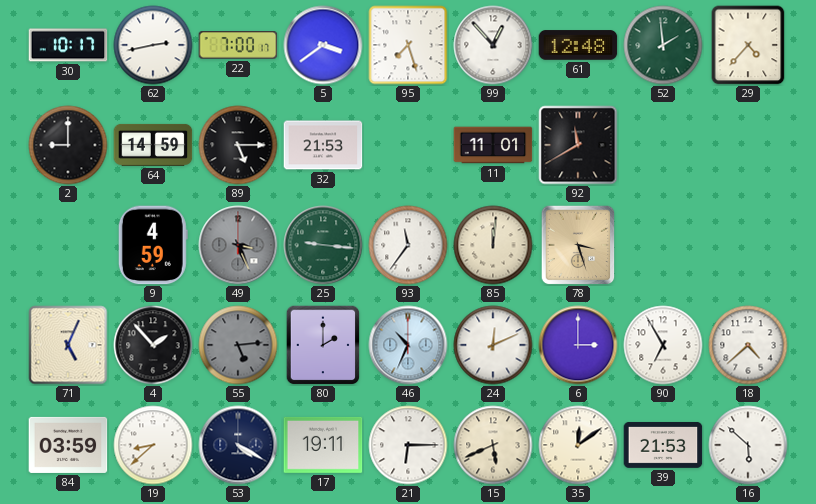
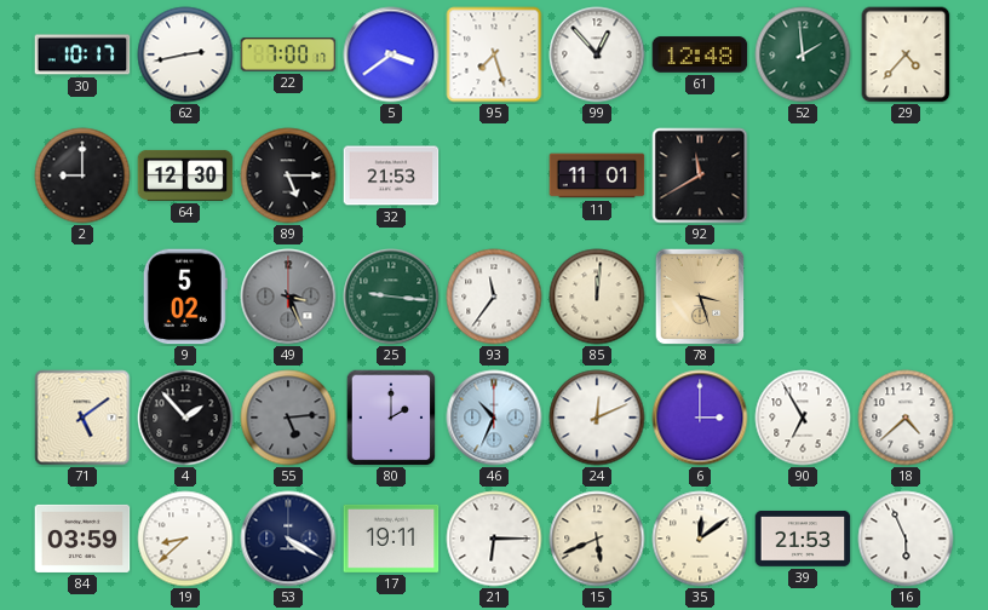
64: 14:59 -> 12:30 (185, 175)
9: 4:59 -> 5:02 (185, 297)
71: 5:04 -> 5:09 (82, 418)
16: 5:52 -> 5:56 (906, 539)
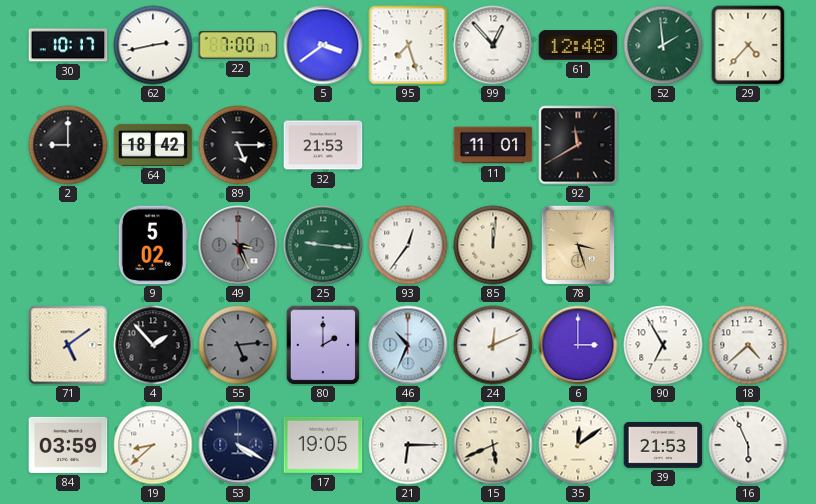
64: 12:30 -> 18:42 (153, 145)
93: 11:36 -> 12:36 (408, 245)
17: 19:11 -> 19:05 (323, 445)
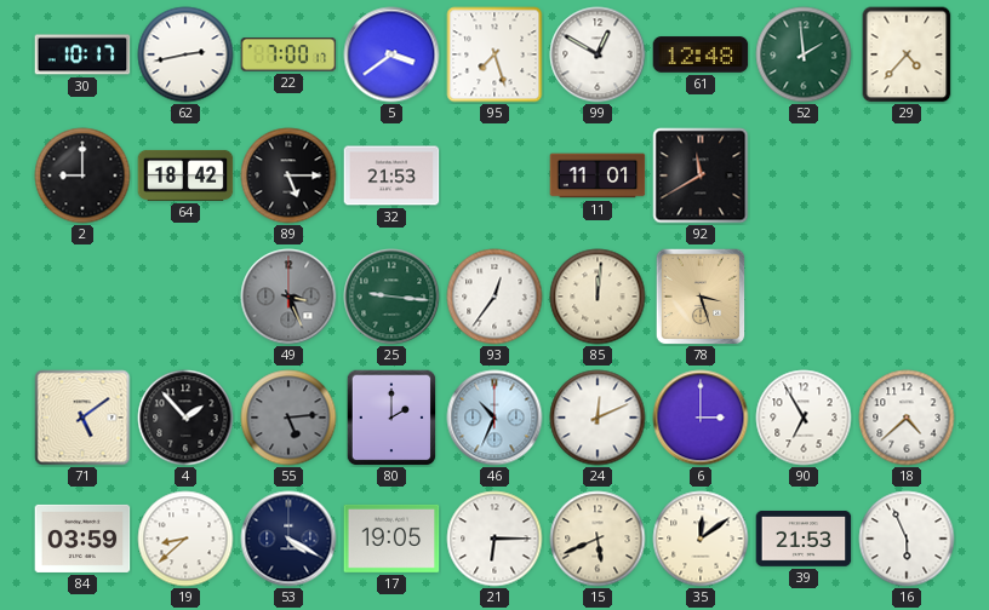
99: 12:53 -> 12:50 (598, 54)
9: 5:02 -> none (153, 245)
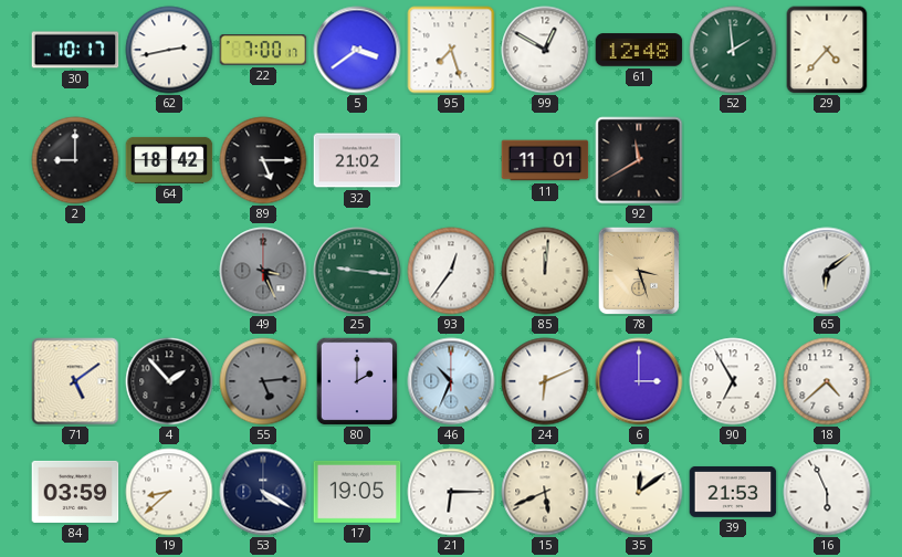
32: 21:53 -> 21:02 (357, 160)
65: none -> 6:09 (827, 271)
24: 12:11 -> 6:11 (545, 381)
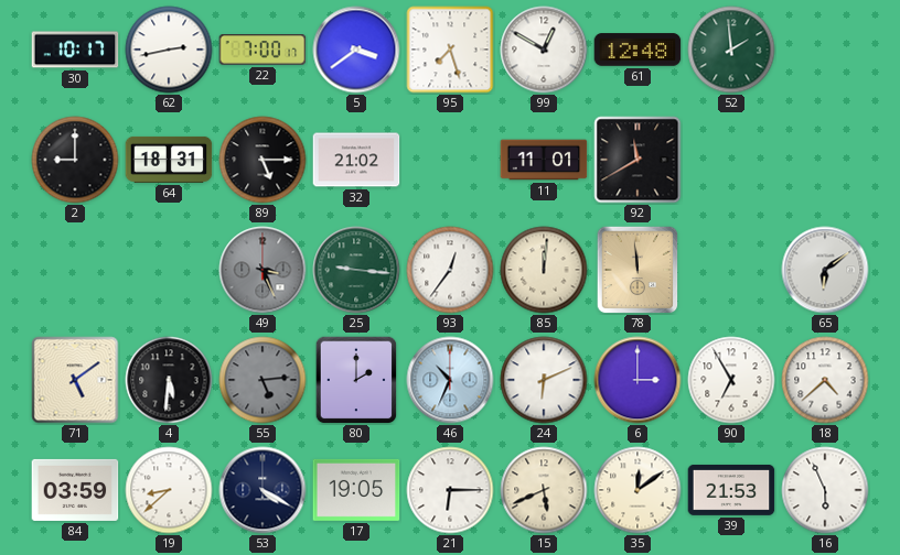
29: 4:37 -> none (827, 50)
64: 18:42 -> 18:31 (169, 160)
78: 3:27 -> 11:59 (637, 270)
4: 1:53 -> 5:31 (169, 380)
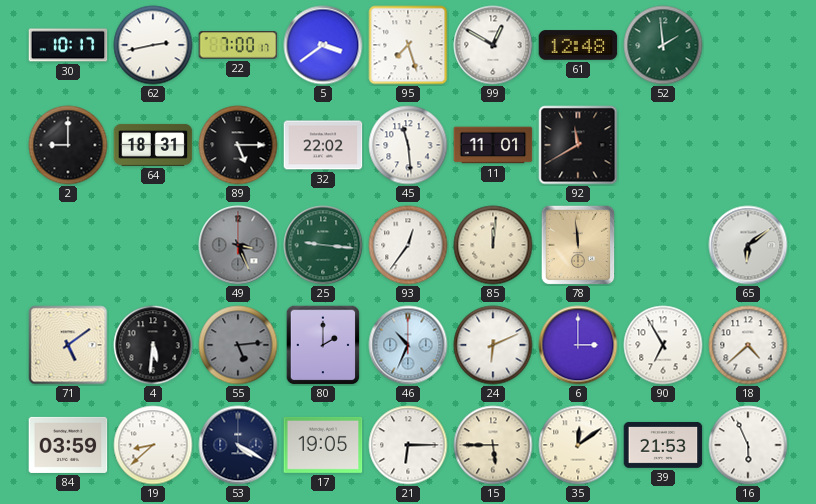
32: 21:02 -> 22:02 (323, 145)
45: none -> 11:29 (408, 145)
15: 5:41 -> 5:45 (493, 445)
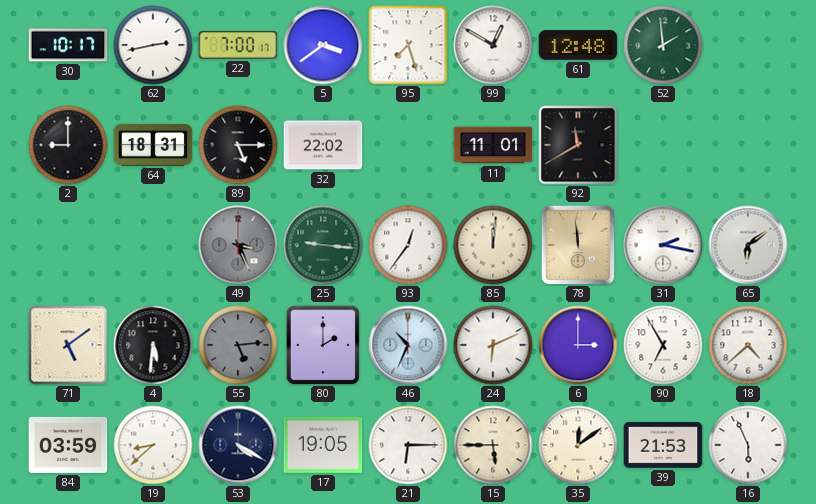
45: 11:29 -> none (408, 145)
31: none -> 2:17 (663, 245)
